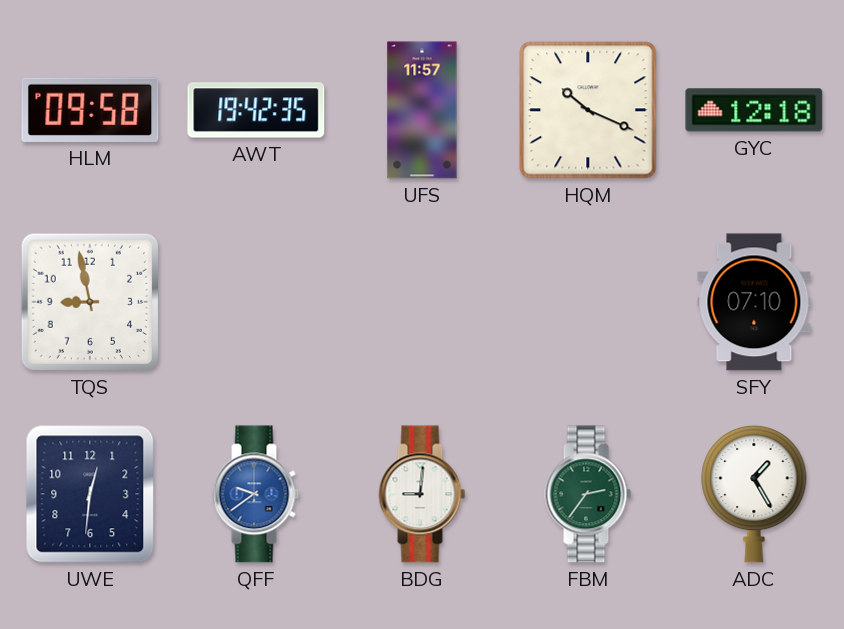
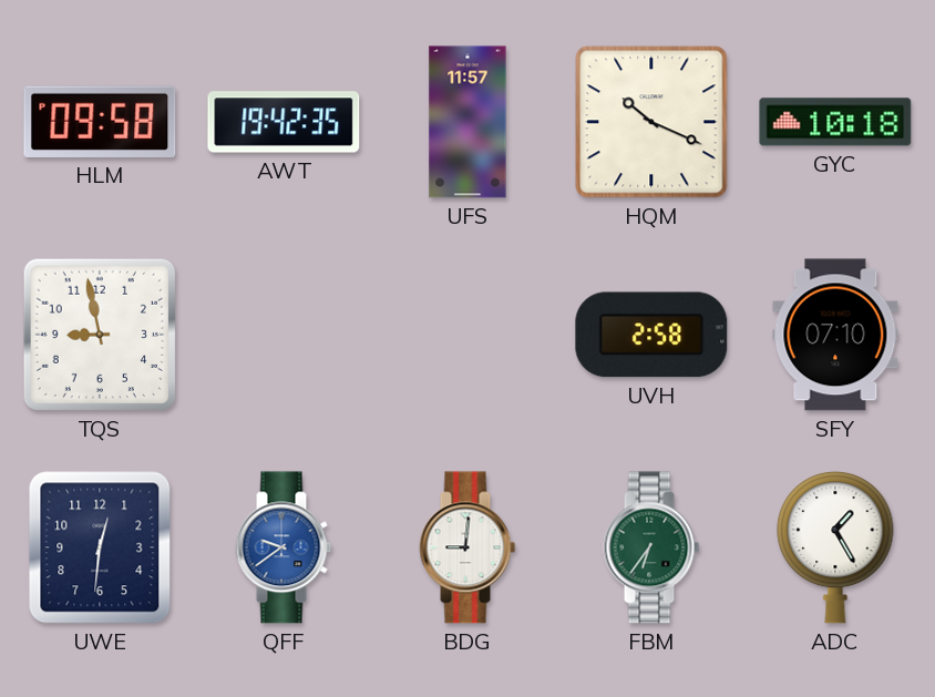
GYC: 12:18 -> 10:18 (835, 122)
UVH: none -> 2:58 (651, 335)
FBM: 2:36 -> 6:36 (651, 547)
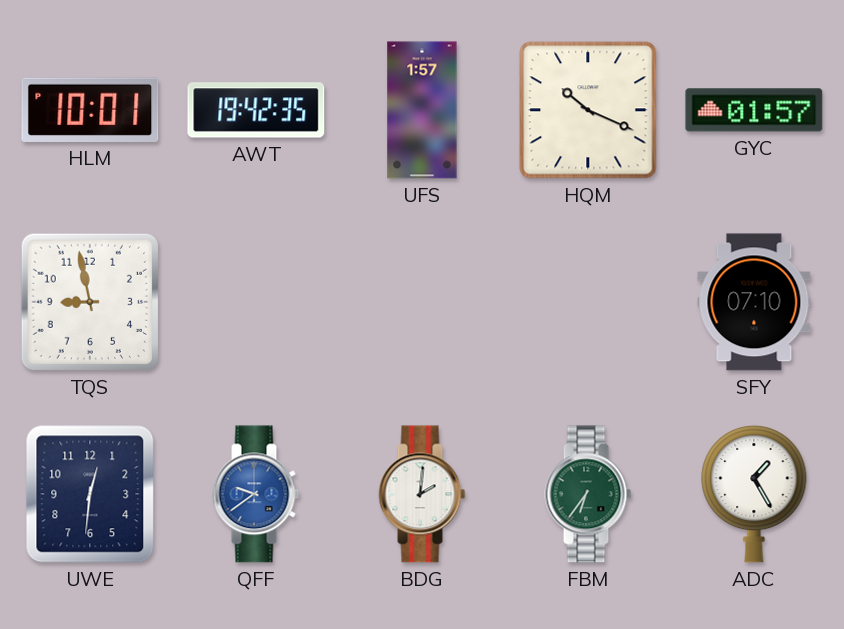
HLM: 09:58 -> 10:01 (90, 110)
UFS: 11:57 -> 1:57 (422, 110)
GYC: 10:18 -> 01:57 (754, 110)
UVH: 2:58 -> none (651, 335)
BDG: 9:01 -> 2:01 (422, 494)
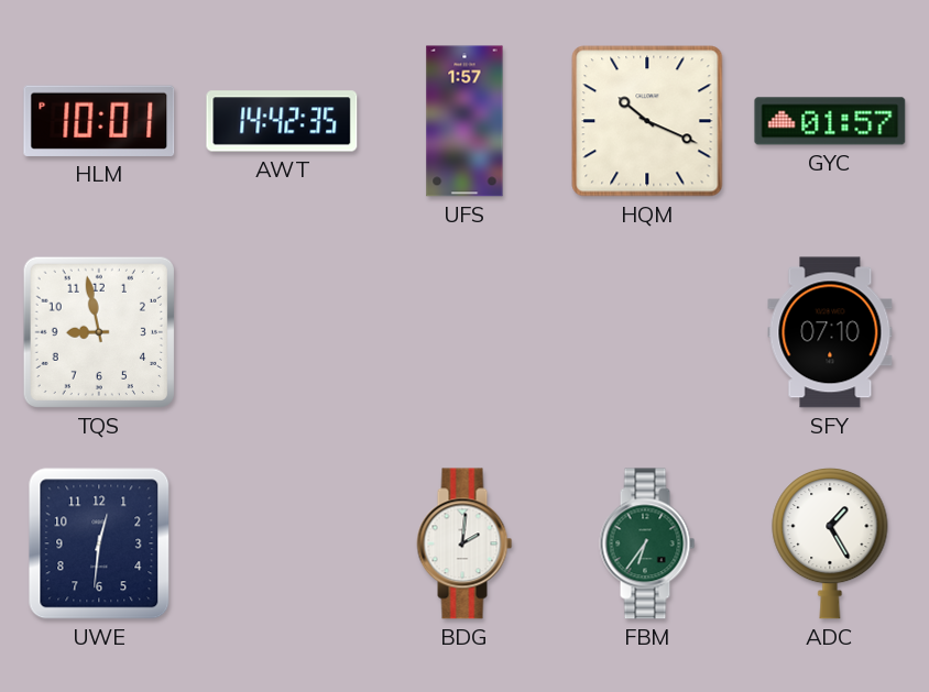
AWT: 19:42 -> 14:42 (282, 121)
QFF: 9:39 -> none (256, 494)
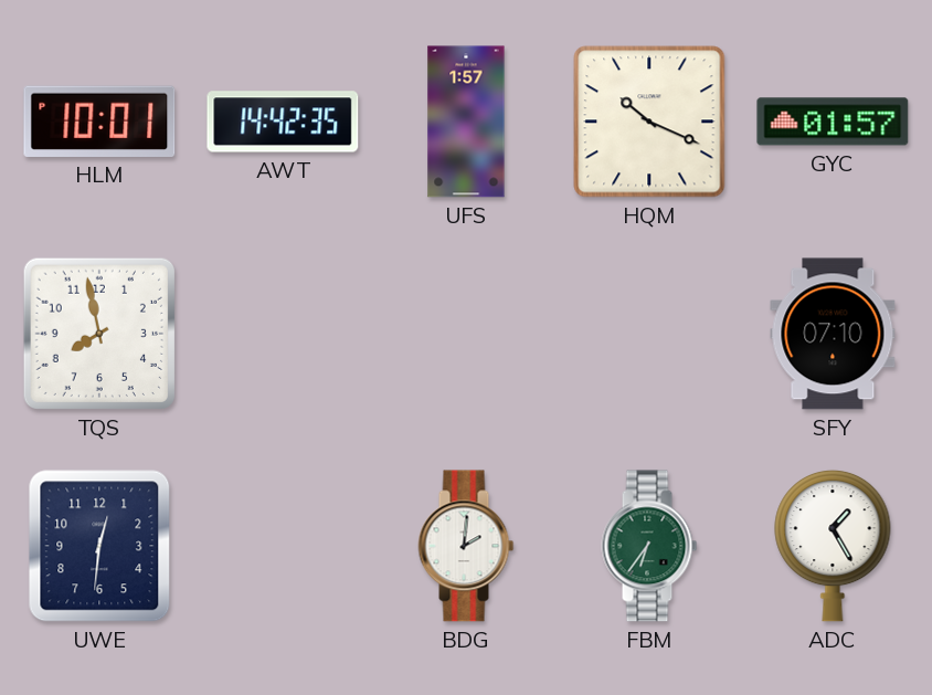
TQS: 8:58 -> 7:58 (99, 334)
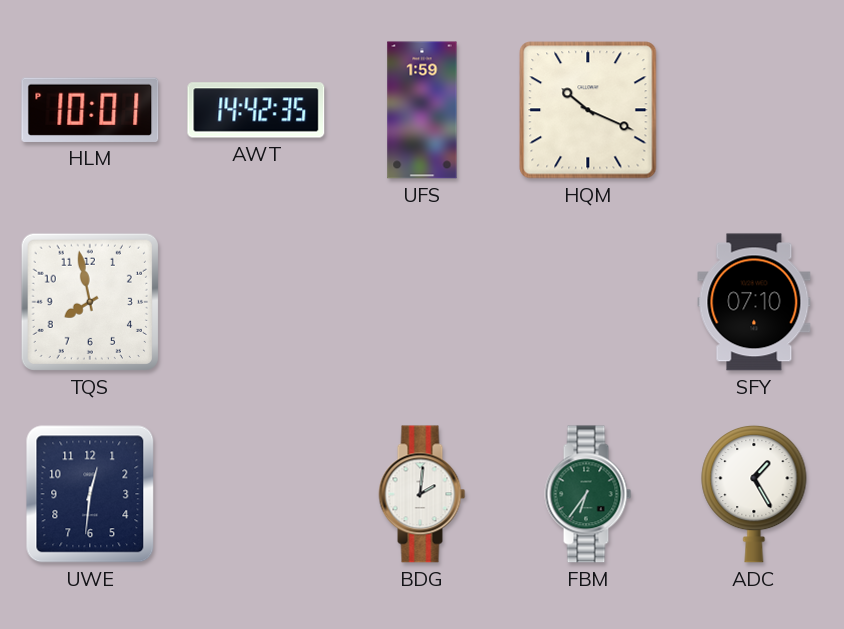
UFS: 1:57 -> 1:59 (422, 110)
GYC: 01:57 -> none (833, 122)
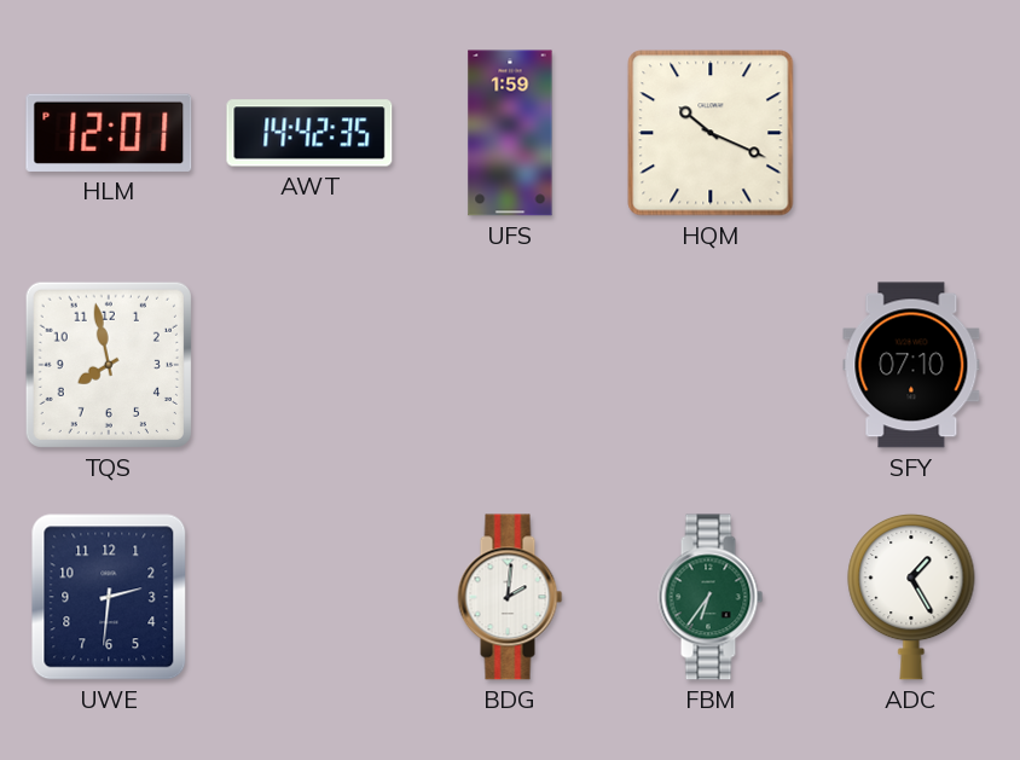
HLM: 10:01 -> 12:01 (109, 133)
UWE: 12:31 -> 2:31 (109, 597)
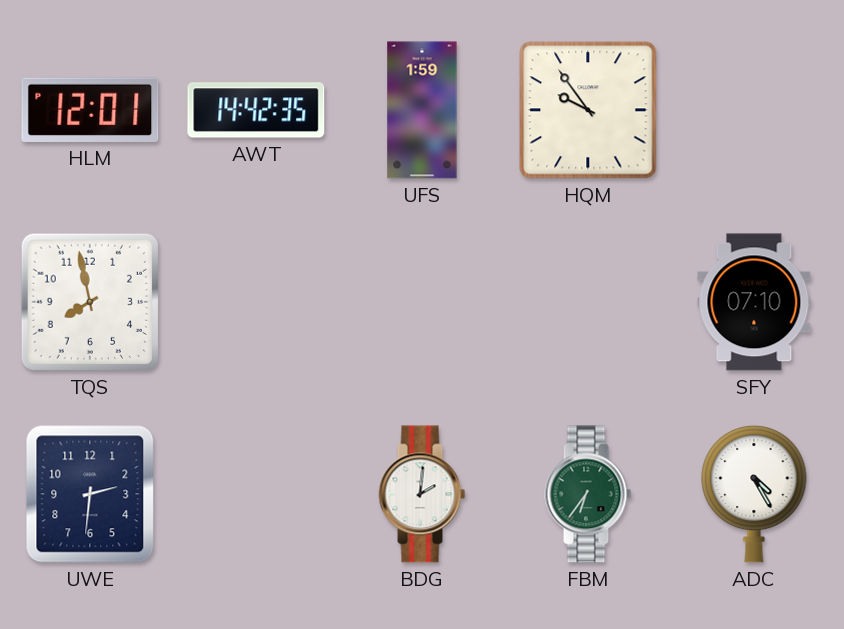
HQM: 10:19 -> 9:54 (588, 110)
ADC: 1:25 -> 4:25 (754, 494)
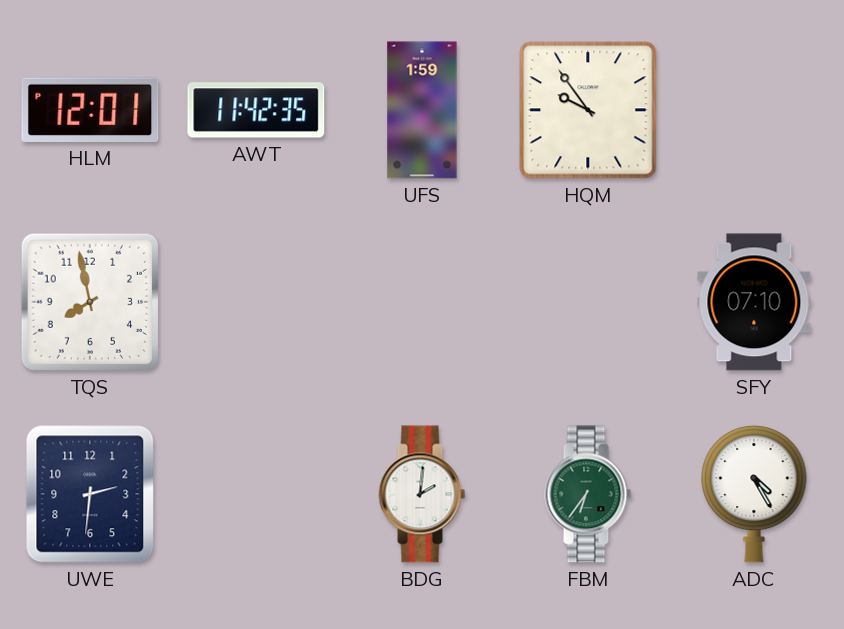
AWT: 14:42 -> 11:42 (256, 110)
